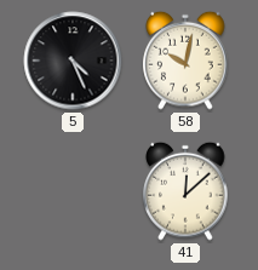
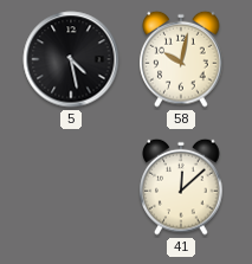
5: 4:26 -> 4:28 (71, 59)
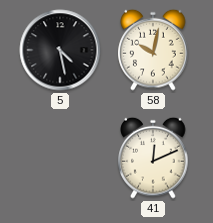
41: 12:08 -> 12:11 (153, 158)
